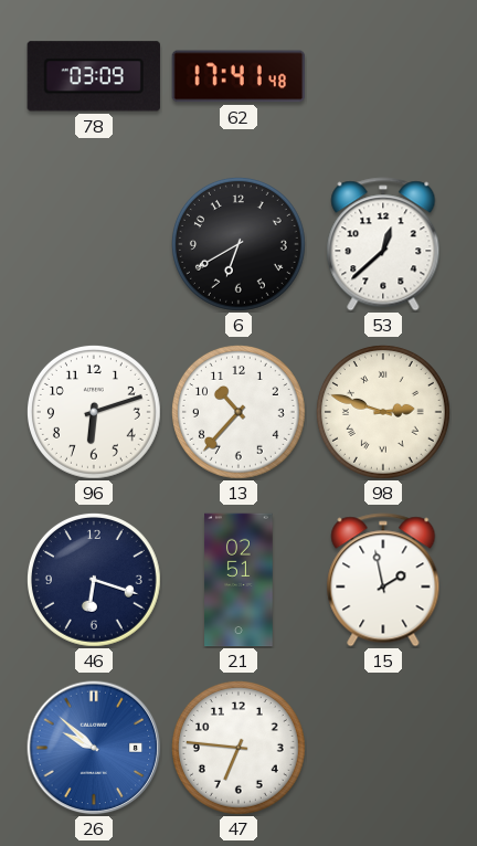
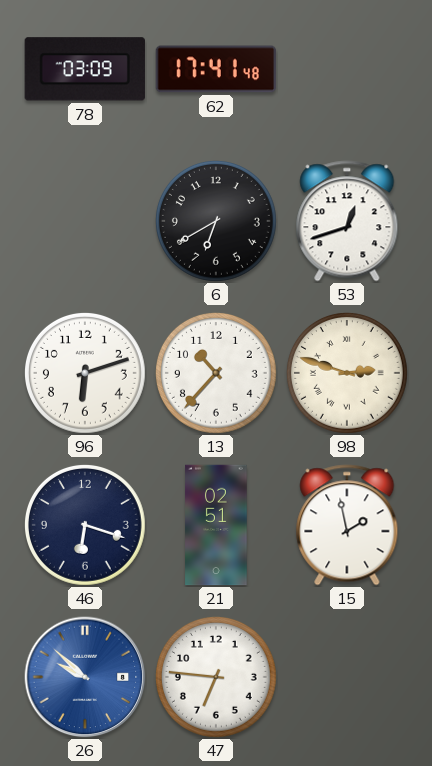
53: 12:38 -> 12:42 (347, 221)
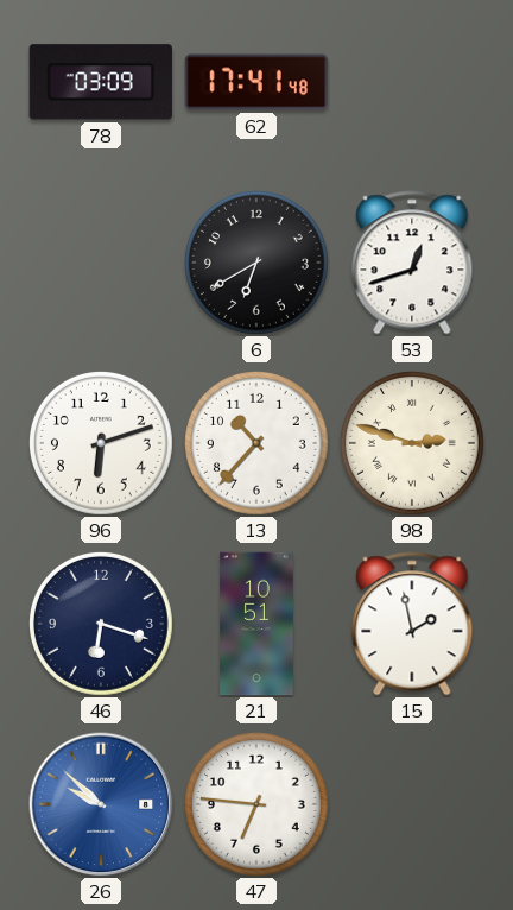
21: 02:51 -> 10:51 (256, 624)
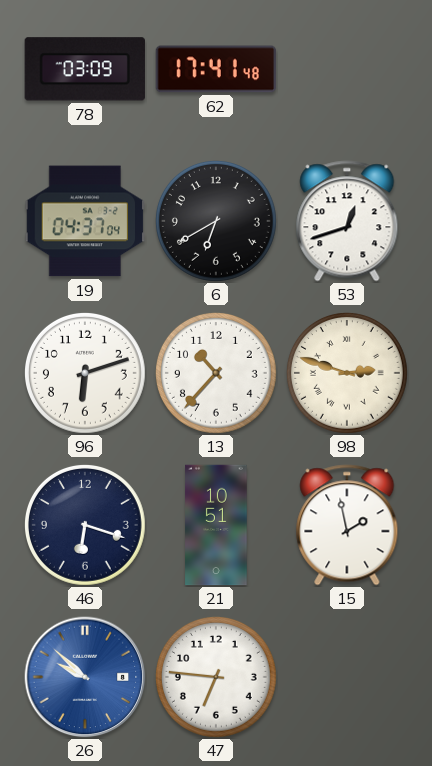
19: none -> 04:37 (85, 221)
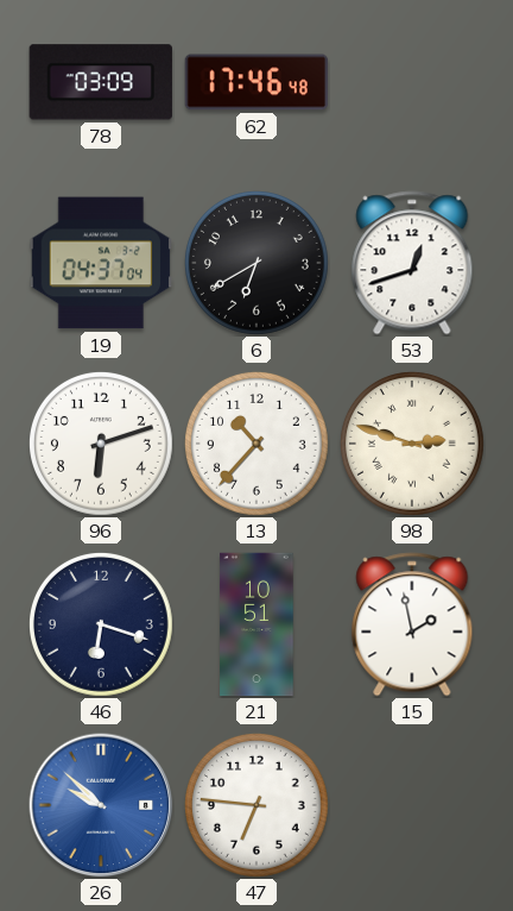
62: 17:41 -> 17:46 (256, 82)
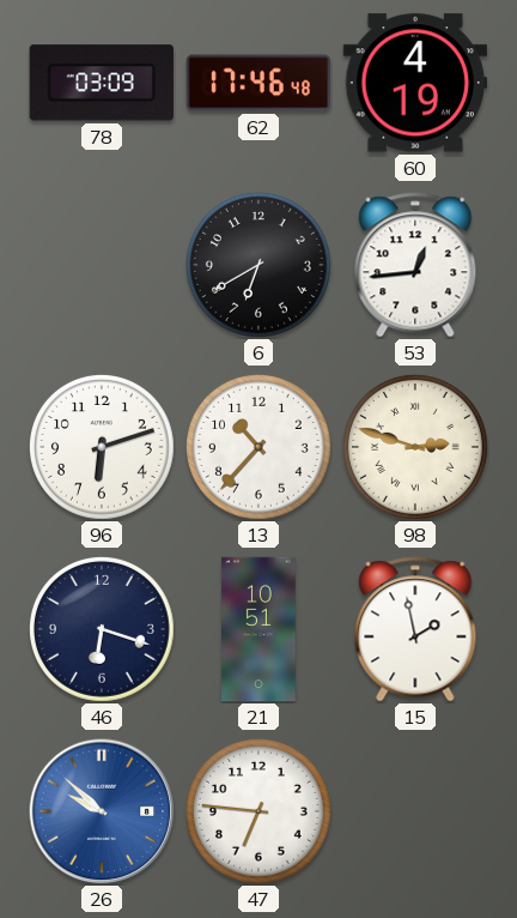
60: none -> 4:19 (414, 83)
19: 04:37 -> none (101, 263)
53: 12:42 -> 12:44 (415, 265)
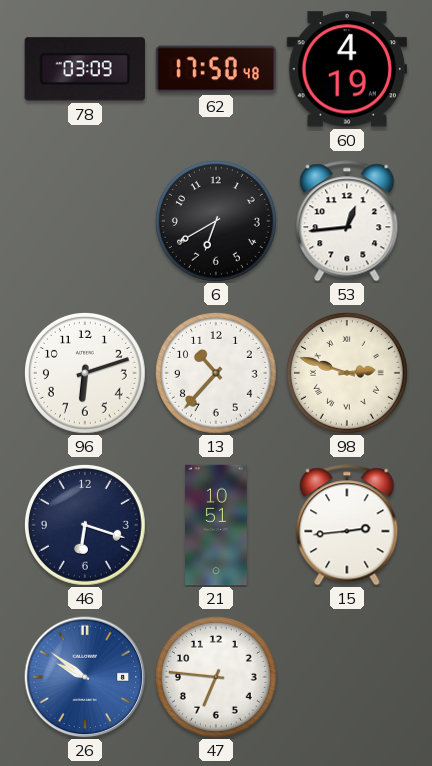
62: 17:46 -> 17:50 (216, 69)
15: 1:58 -> 2:44 (347, 525)
26: 9:52 -> 9:51 (85, 677)
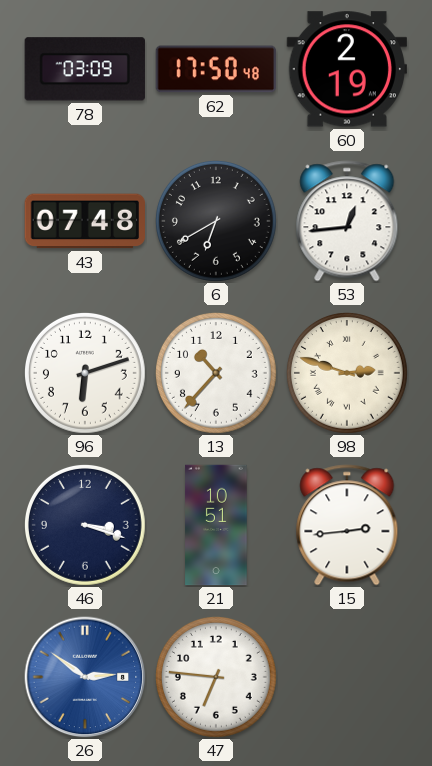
60: 4:19 -> 2:19 (346, 69)
43: none -> 07:48 (84, 221)
46: 6:18 -> 3:18 (85, 525)
26: 9:51 -> 2:51 (85, 677)
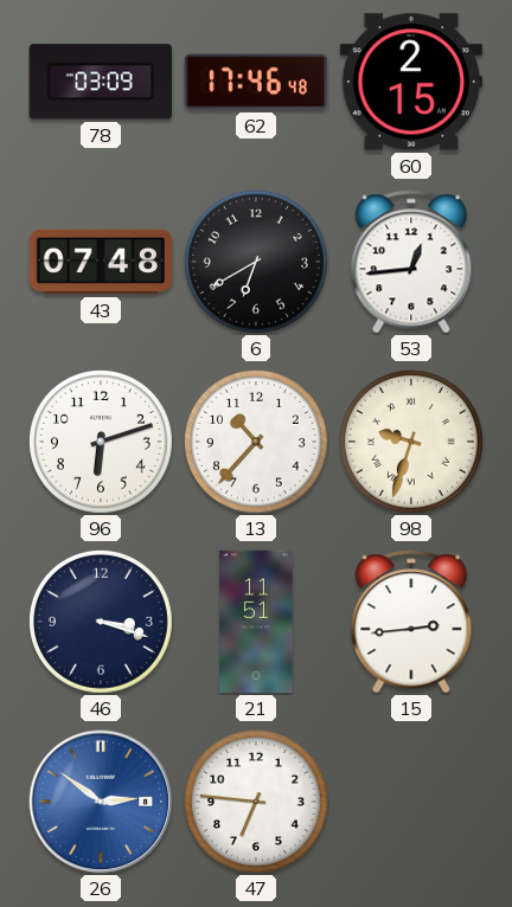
62: 17:50 -> 17:46 (256, 82)
60: 2:19 -> 2:15 (410, 82)
98: 2:48 -> 9:33 (411, 442)
21: 10:51 -> 11:51 (256, 622)
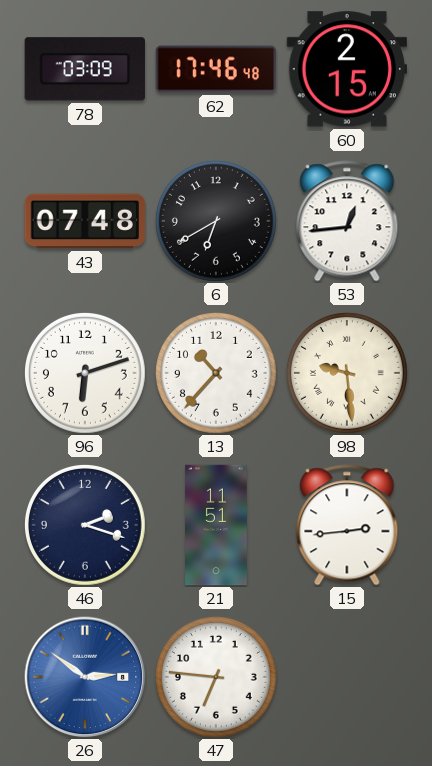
98: 9:33 -> 9:29 (347, 373)
46: 3:18 -> 2:18 (85, 525)
